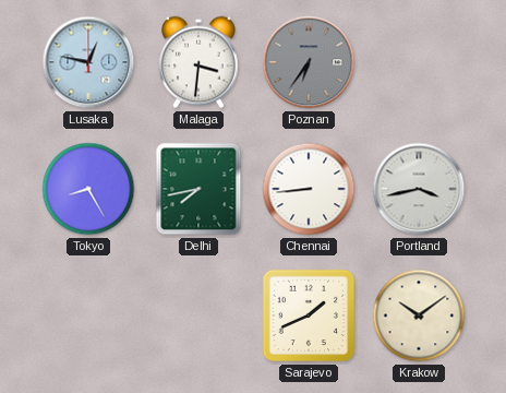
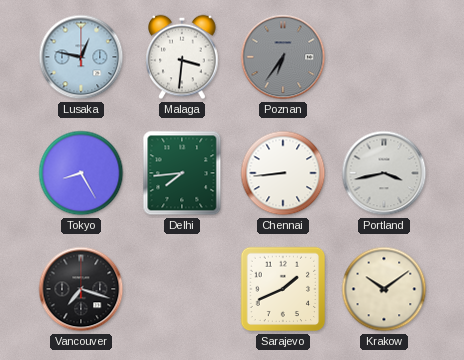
Delhi: 7:43 -> 7:44 (182, 173)
Vancouver: none -> 7:18 (81, 289)
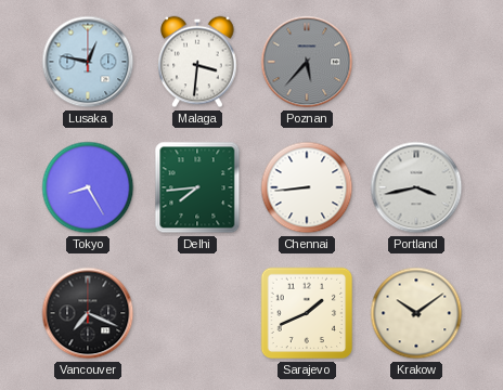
Poznan: 6:36 -> 5:37 (307, 62)
Vancouver: 7:18 -> 7:19 (88, 313)
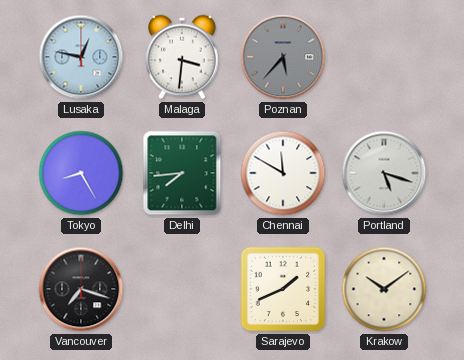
Chennai: 8:44 -> 11:50 (283, 173)
Portland: 3:43 -> 5:18 (384, 173)
Vancouver: 7:19 -> 7:18 (81, 289)
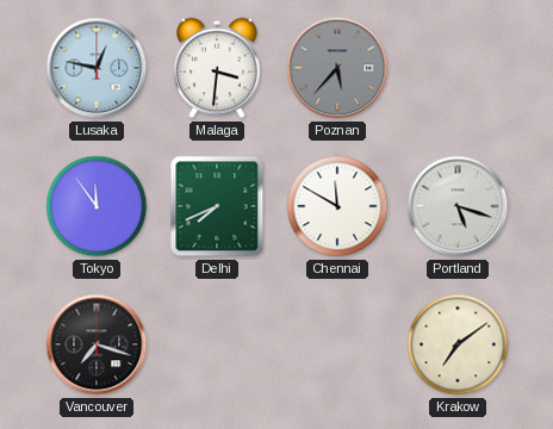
Tokyo: 8:25 -> 11:54 (97, 206)
Delhi: 7:44 -> 7:41 (217, 206)
Sarajevo: 1:41 -> none (283, 289)
Krakow: 10:09 -> 7:09 (458, 344)
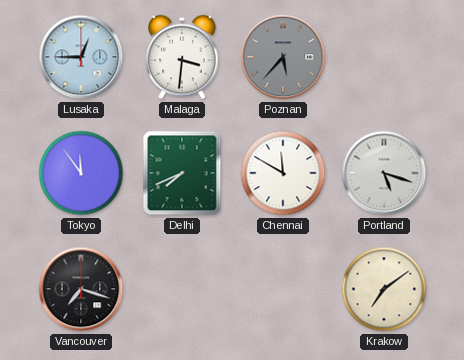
Lusaka: 12:47 -> 12:45 (81, 57)
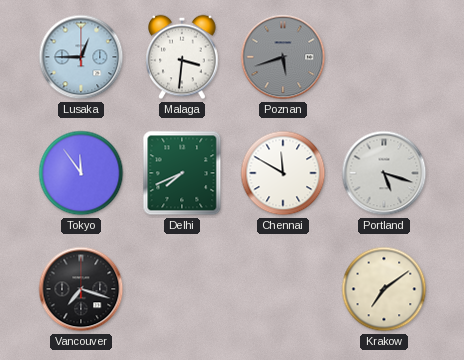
Poznan: 5:37 -> 5:42 (283, 57)
